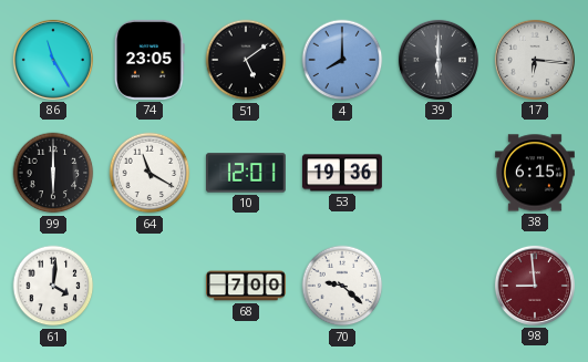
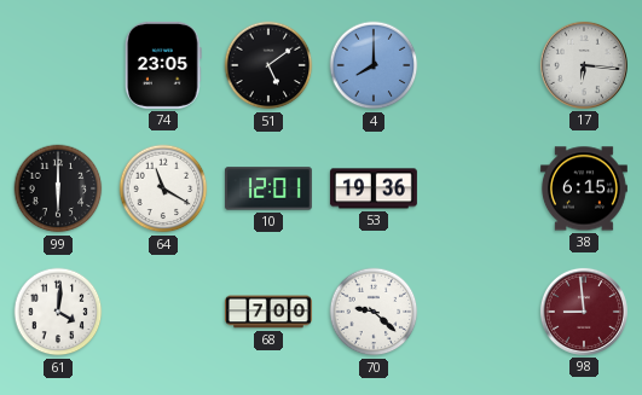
86: 11:25 -> none (53, 60)
39: 6:00 -> none (439, 60)
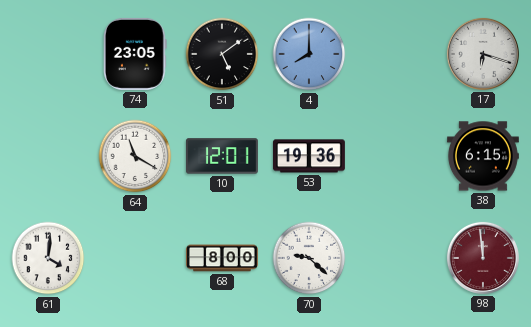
17: 6:16 -> 6:18 (483, 54)
99: 6:00 -> none (58, 188)
68: 7:00 -> 8:00 (222, 258)
98: 8:59 -> 11:59 (483, 258)
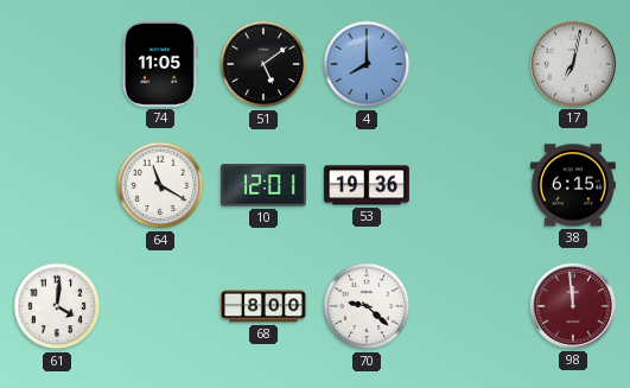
74: 23:05 -> 11:05 (160, 64)
17: 6:18 -> 7:02 (573, 64)
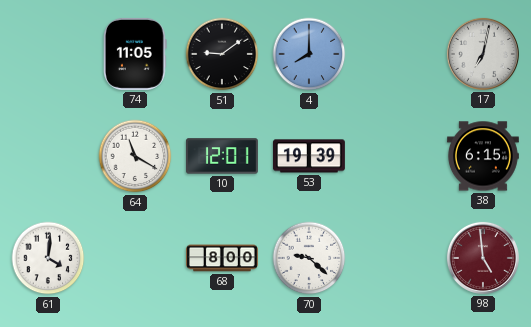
51: 5:09 -> 9:09 (222, 54)
53: 19:36 -> 19:39 (309, 156)
98: 11:59 -> 4:59 (483, 258)
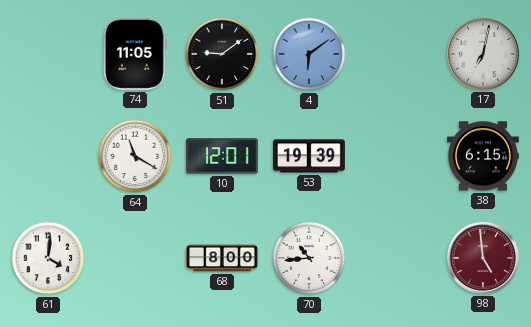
4: 8:00 -> 6:09 (309, 54)
70: 9:22 -> 10:44 (309, 258)
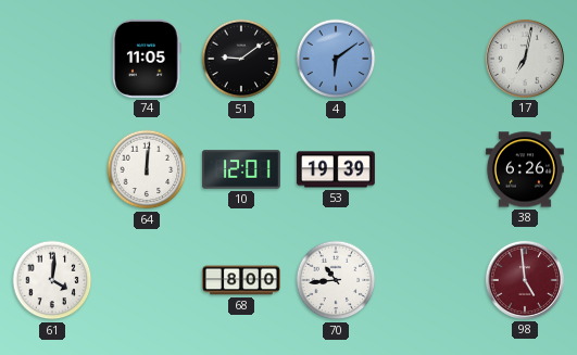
64: 11:20 -> 12:01 (147, 169)
38: 6:15 -> 6:26 (525, 169)
